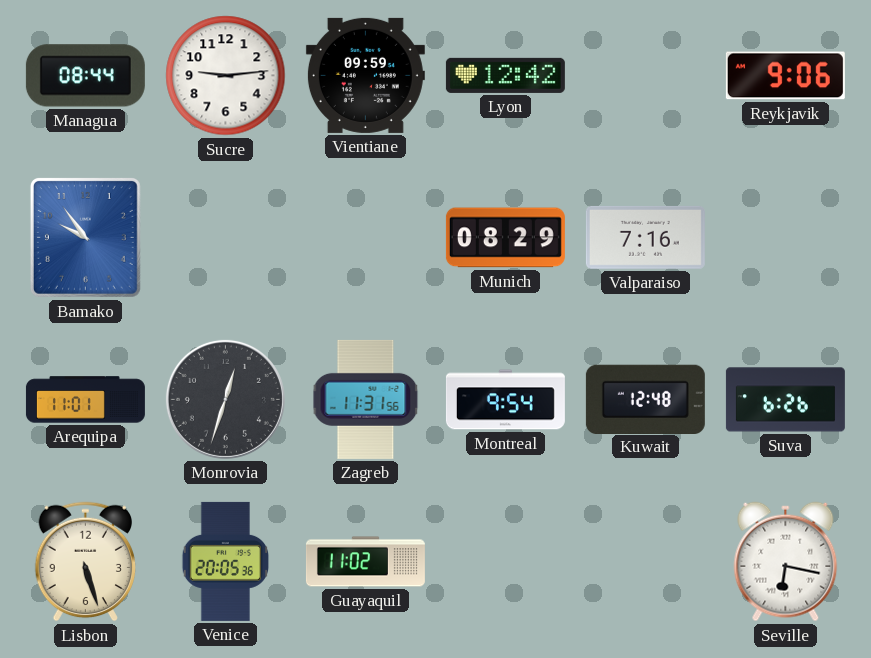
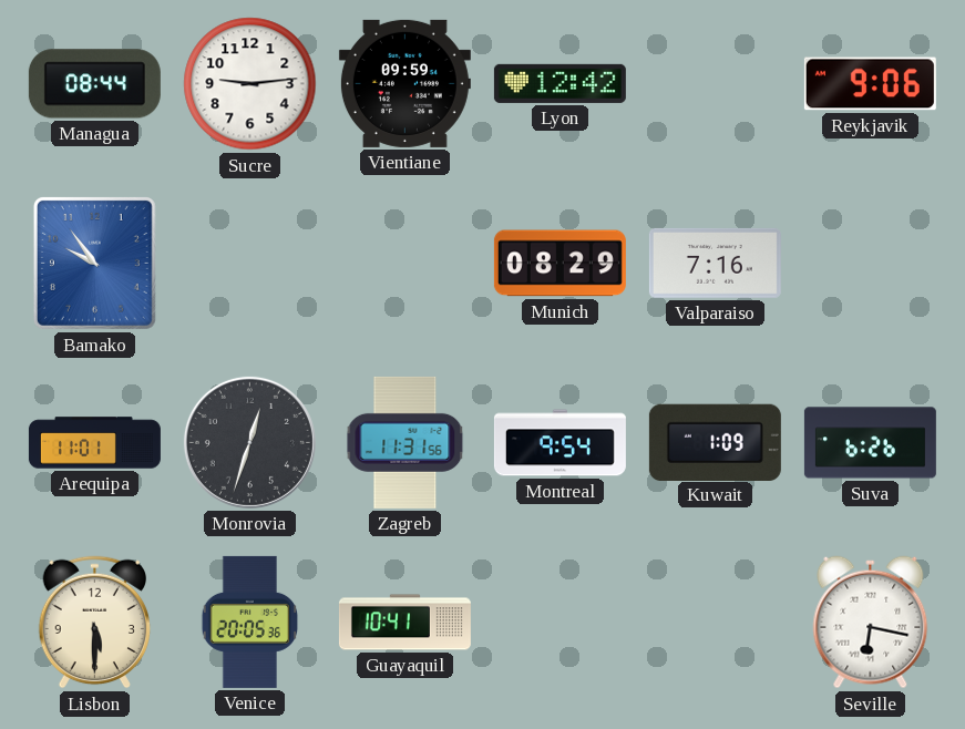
Kuwait: 12:48 -> 1:09 (715, 442)
Lisbon: 5:27 -> 5:30 (95, 623)
Guayaquil: 11:02 -> 10:41 (404, 623)
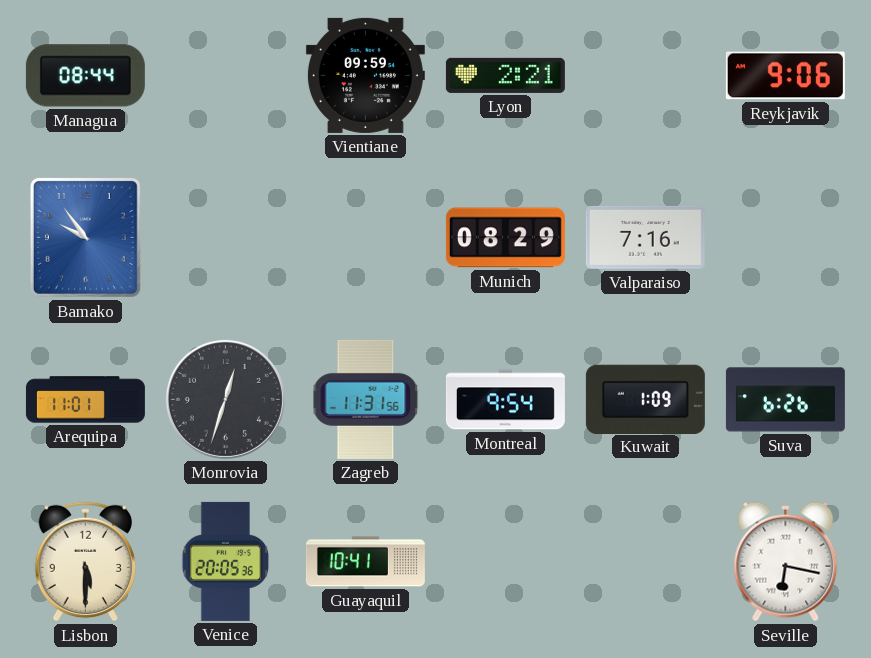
Sucre: 9:14 -> none (250, 84)
Lyon: 12:42 -> 2:21 (505, 75)
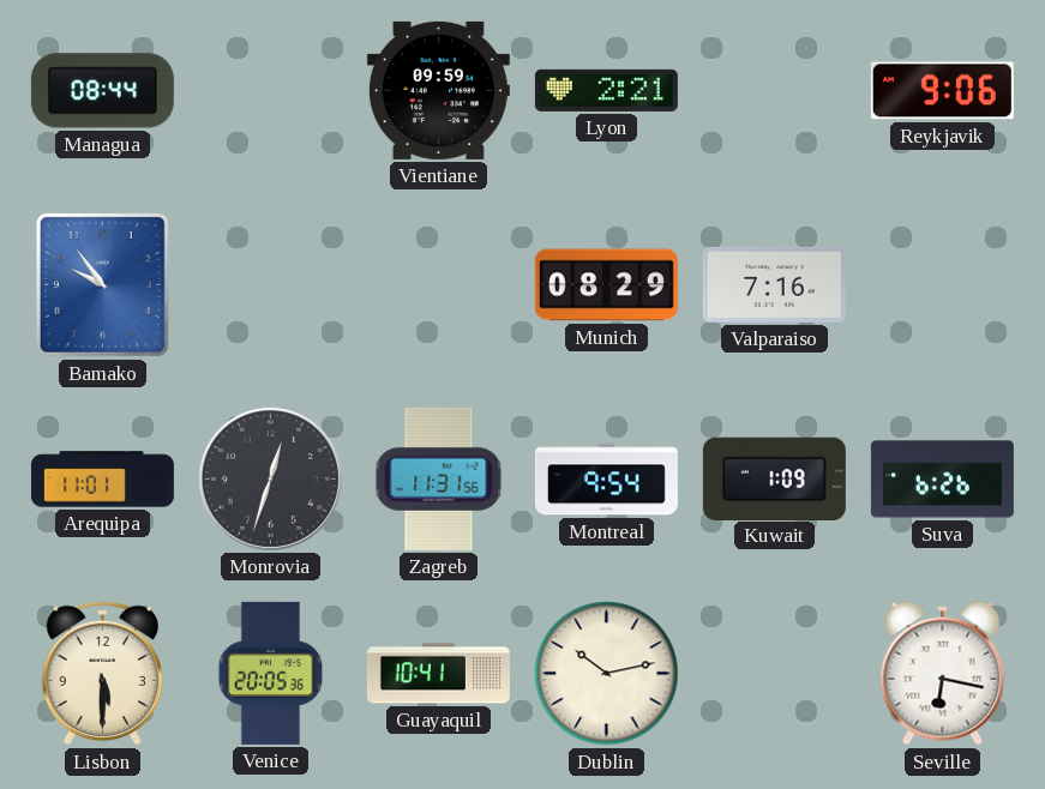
Dublin: none -> 10:13 (607, 674)
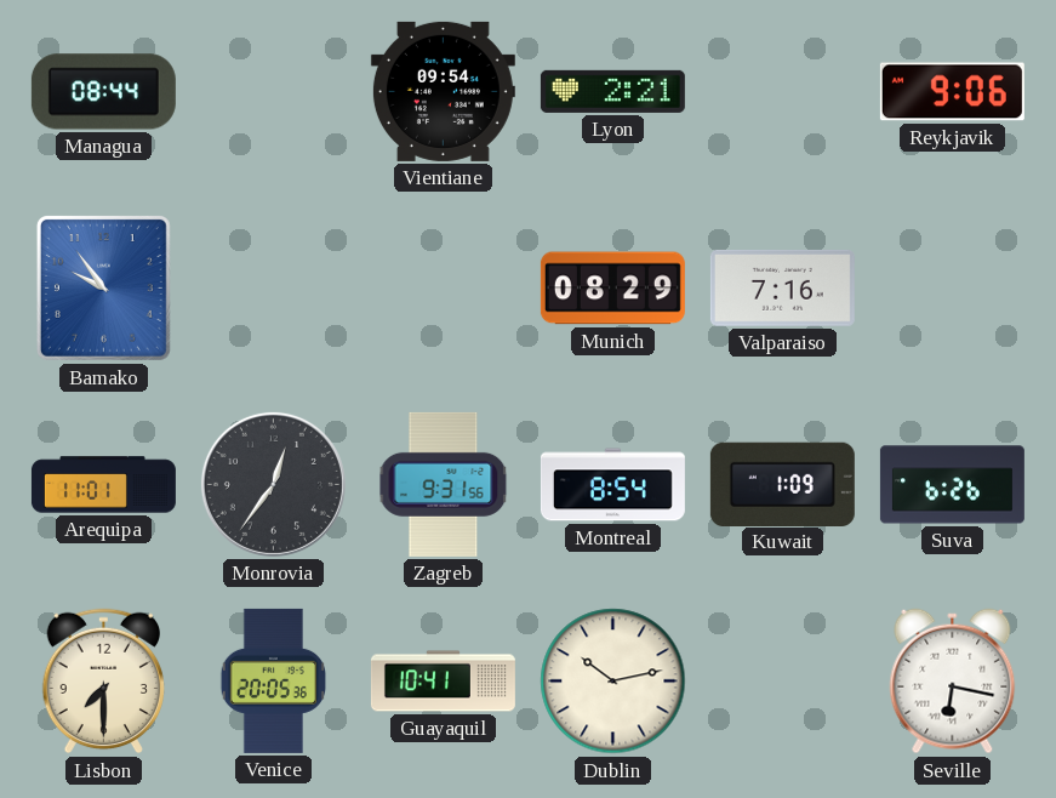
Vientiane: 09:59 -> 09:54 (443, 91)
Monrovia: 12:33 -> 12:36 (273, 484)
Zagreb: 11:31 -> 9:31 (444, 484)
Montreal: 9:54 -> 8:54 (612, 485)
Lisbon: 5:30 -> 7:30 (104, 682)
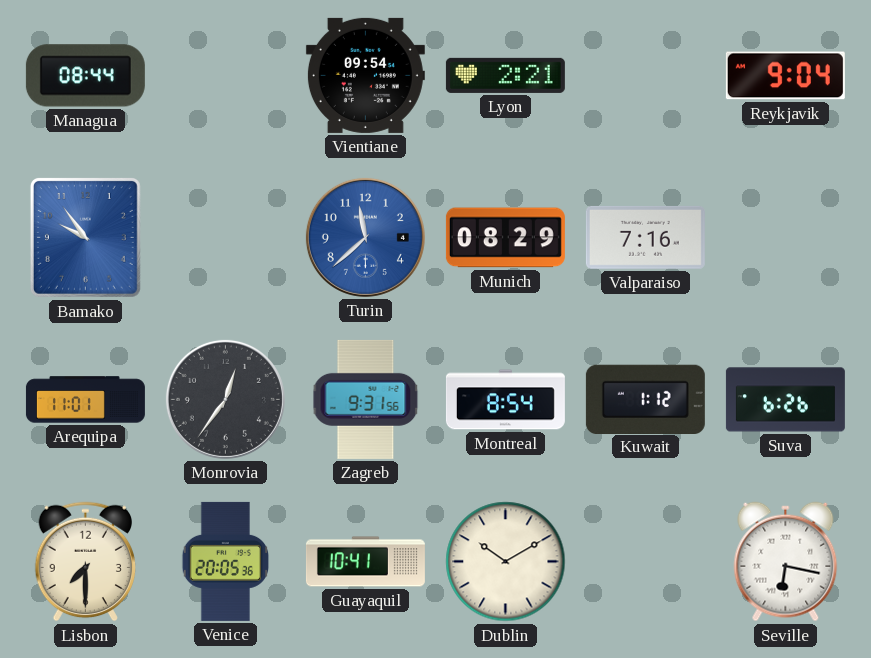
Reykjavik: 9:06 -> 9:04 (785, 76)
Turin: none -> 11:38 (365, 237)
Kuwait: 1:09 -> 1:12 (645, 399)
Dublin: 10:13 -> 10:10 (506, 562)
